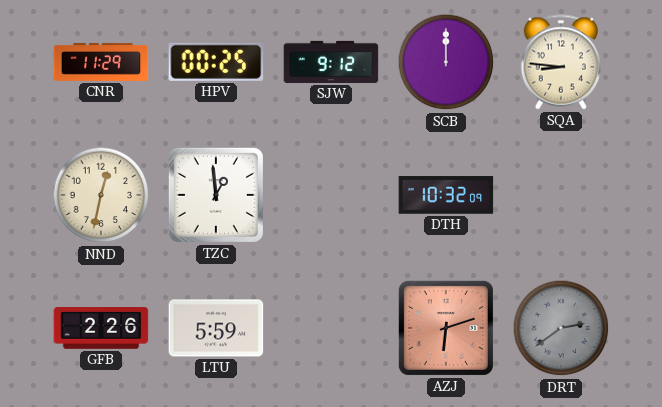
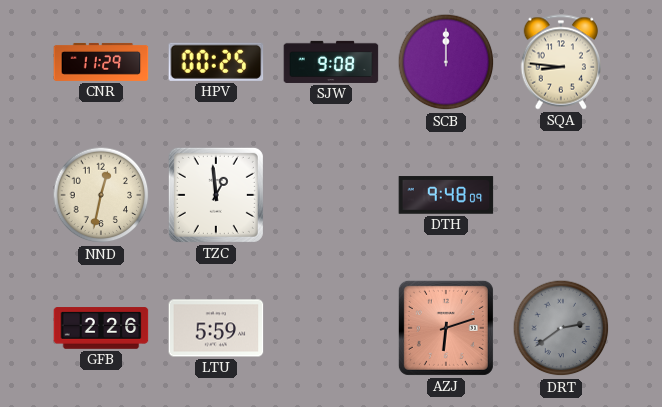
SJW: 9:12 -> 9:08 (331, 62)
DTH: 10:32 -> 9:48 (446, 195)
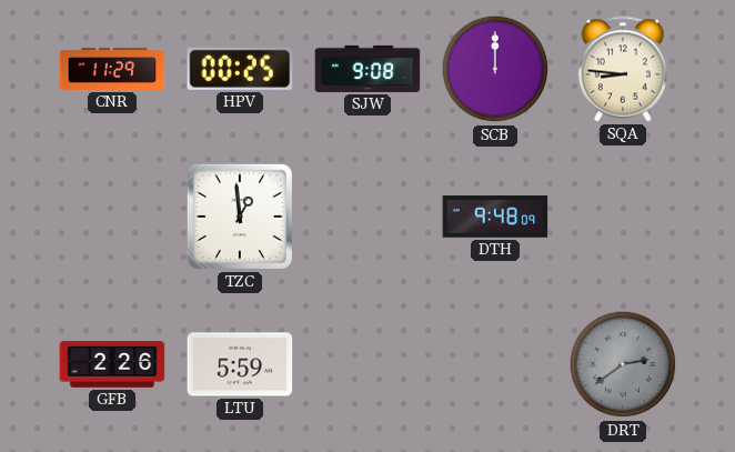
NND: 12:32 -> none (101, 195)
AZJ: 6:12 -> none (446, 328)
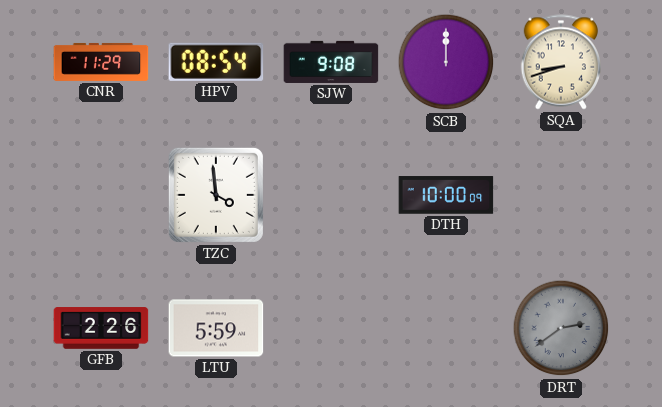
HPV: 00:25 -> 08:54 (216, 62)
SQA: 8:46 -> 8:42 (560, 62)
TZC: 12:59 -> 3:59 (216, 195)
DTH: 9:48 -> 10:00 (446, 195)
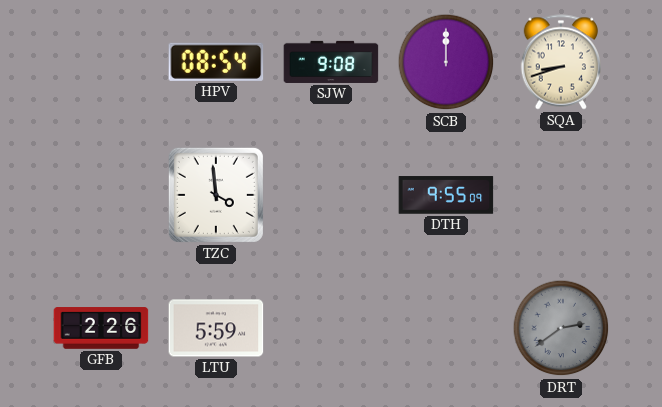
CNR: 11:29 -> none (101, 62)
DTH: 10:00 -> 9:55 (446, 195)
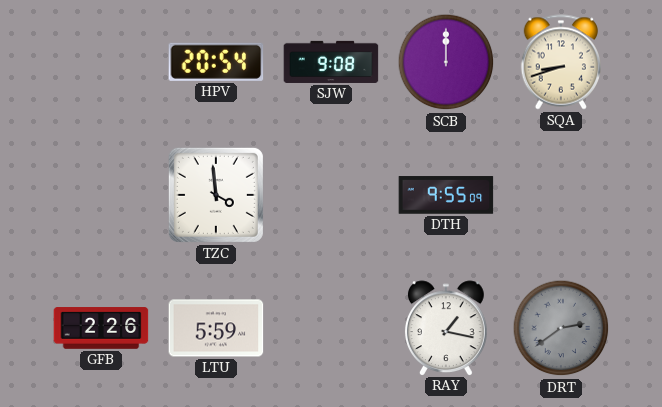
HPV: 08:54 -> 20:54 (216, 62)
RAY: none -> 1:17 (446, 328)
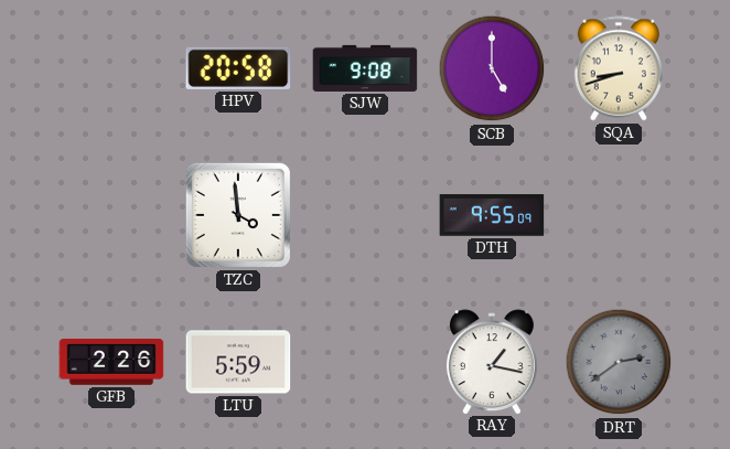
HPV: 20:54 -> 20:58 (238, 68)
SCB: 12:00 -> 5:00 (492, 68)
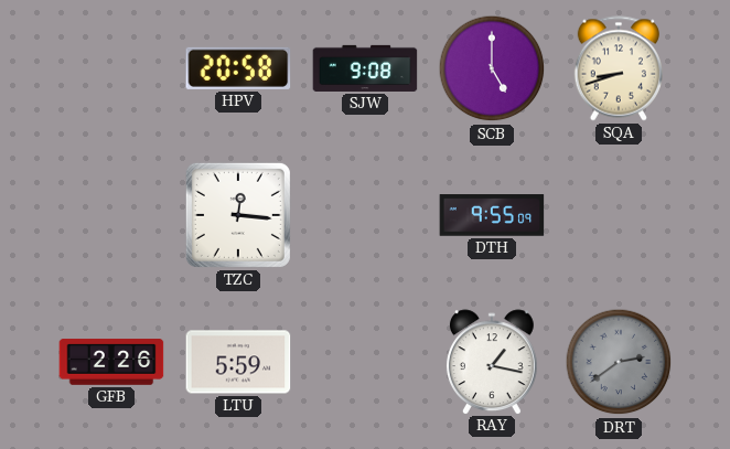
TZC: 3:59 -> 12:16 (238, 215)
